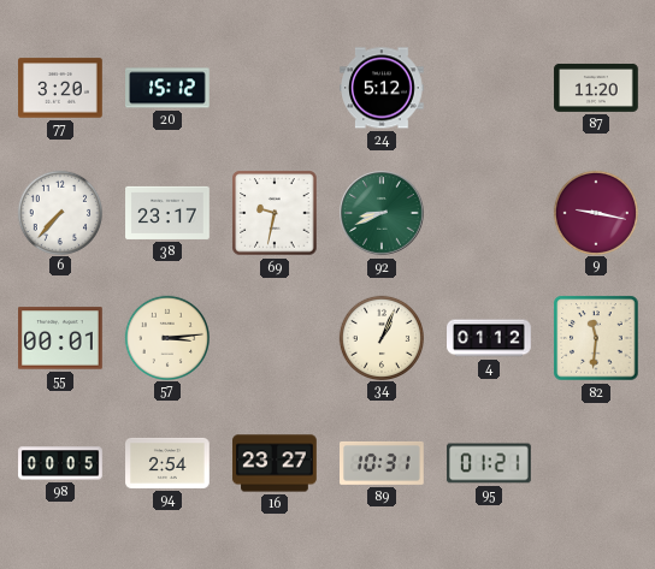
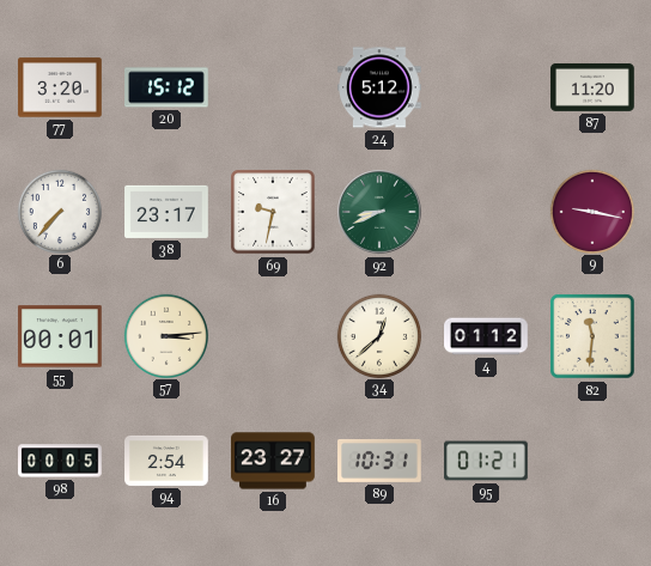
34: 1:04 -> 12:38 (378, 335)
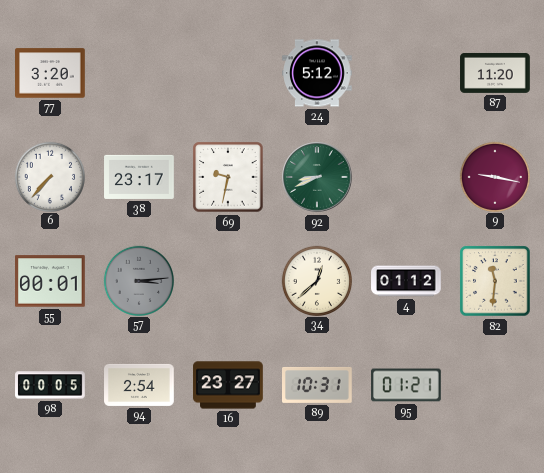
20: 15:12 -> none (166, 87)
57 dial: cream -> grey (138, 280)
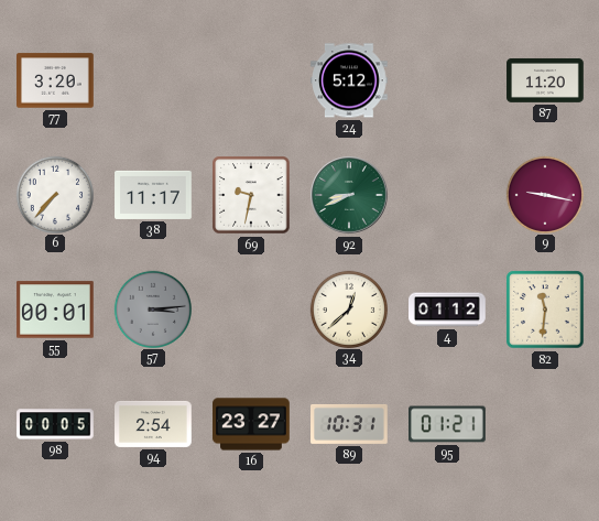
38: 23:17 -> 11:17 (153, 195)
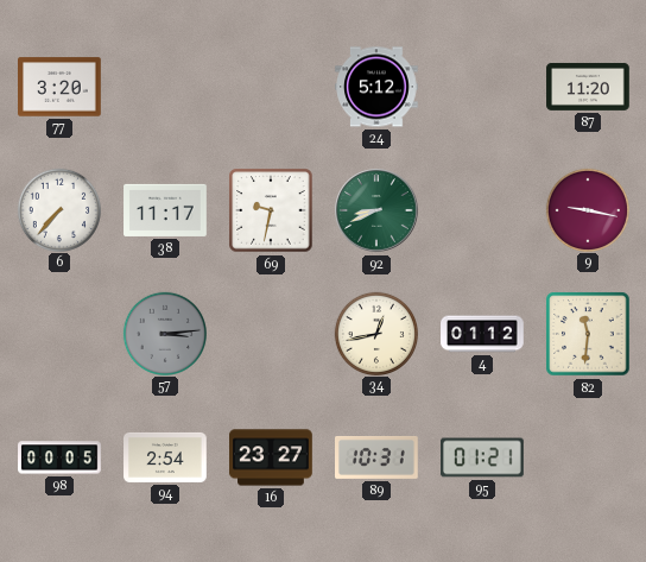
55: 00:01 -> none (56, 310)
34: 12:38 -> 12:43 (375, 333)
